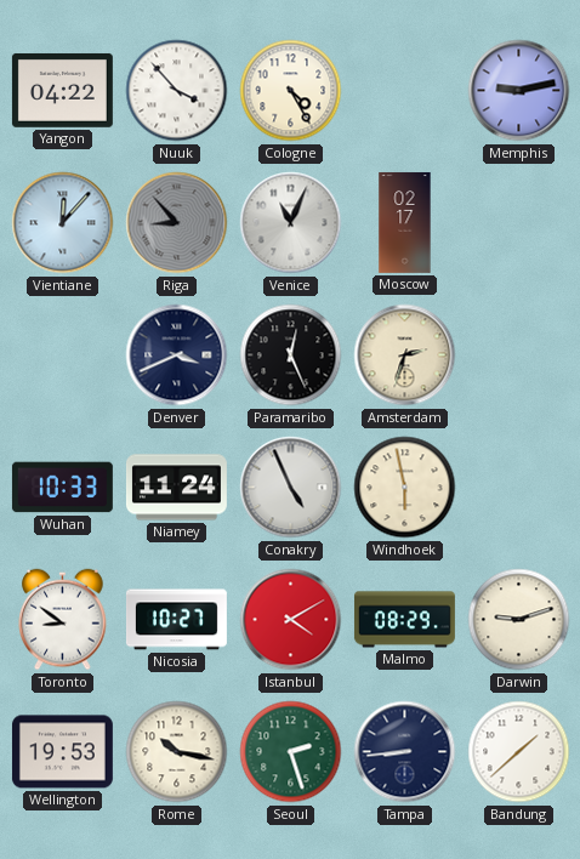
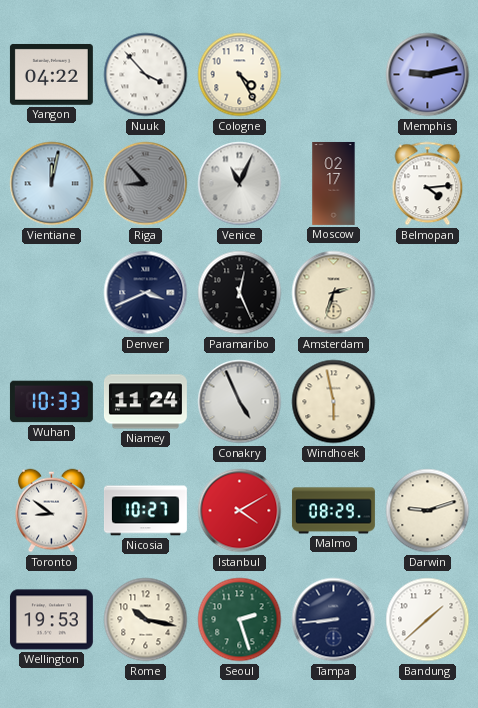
Vientiane: 12:07 -> 12:02 (52, 184)
Belmopan: none -> 4:14 (428, 184)
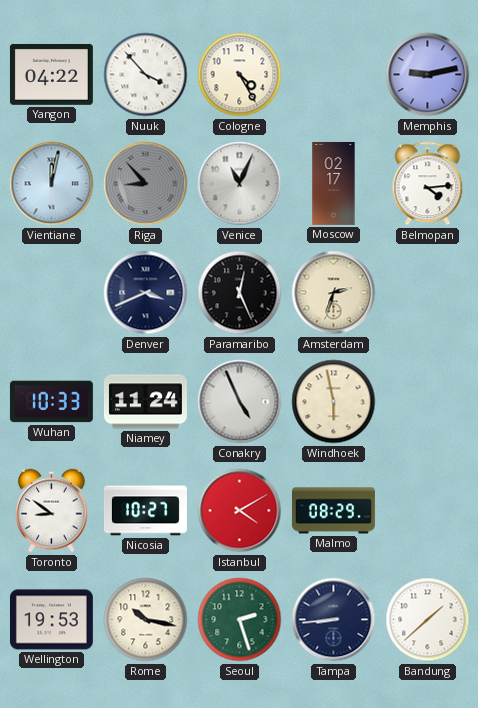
Darwin: 9:12 -> none (428, 511)
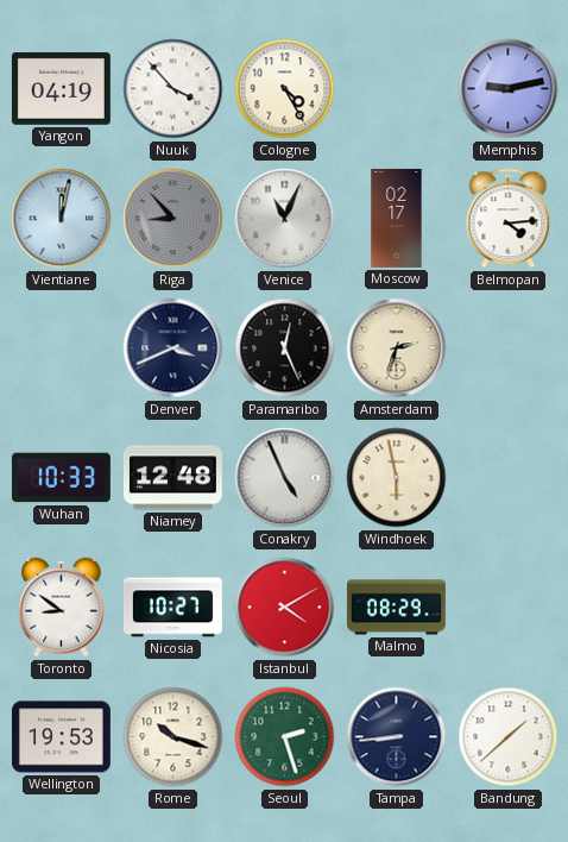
Yangon: 04:22 -> 04:19 (61, 88)
Niamey: 11:24 -> 12:48 (172, 478)
Rome: 10:17 -> 10:18 (173, 737)
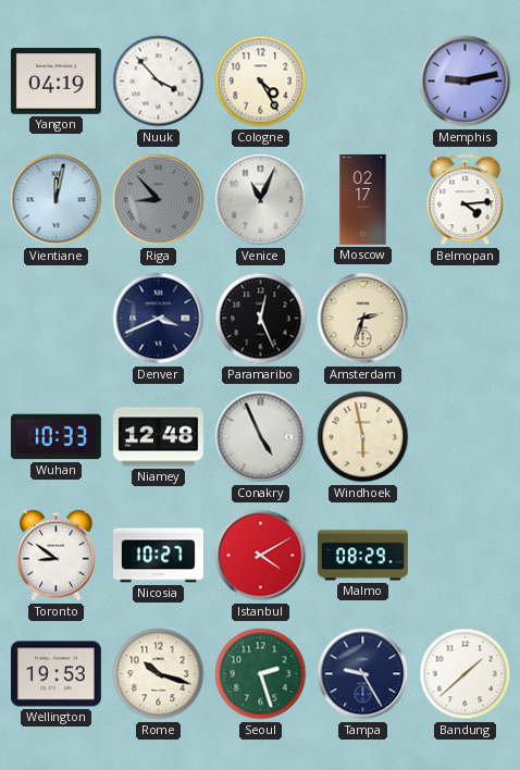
Tampa: 8:44 -> 9:25 (363, 674)
